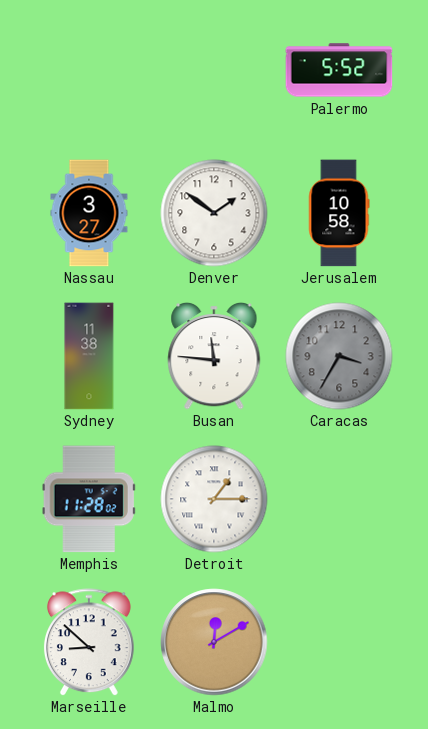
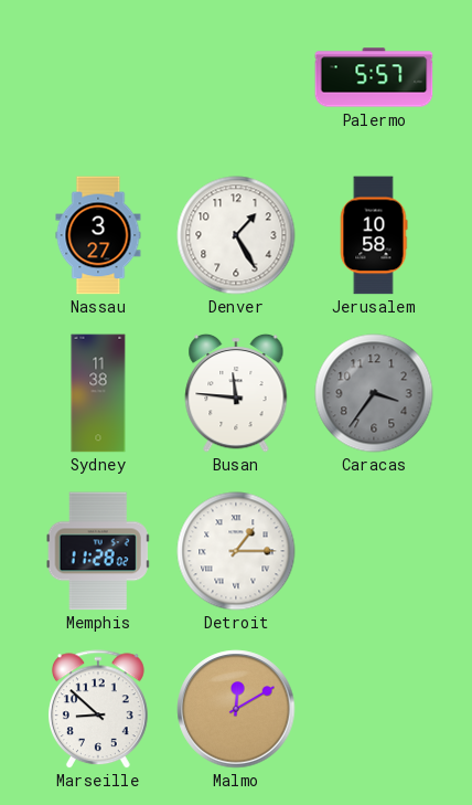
Palermo: 5:52 -> 5:57 (374, 77)
Denver: 1:51 -> 1:25 (236, 235)
Caracas: 3:35 -> 3:36 (374, 393)
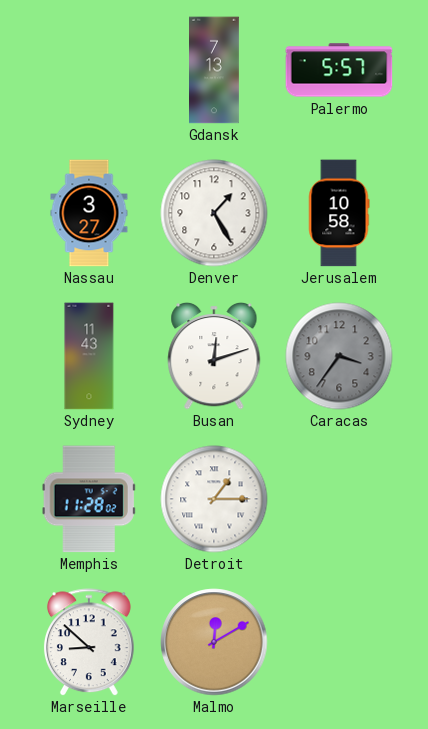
Gdansk: none -> 7:13 (215, 70)
Sydney: 11:38 -> 11:43 (89, 356)
Busan: 11:46 -> 12:12 (214, 356)
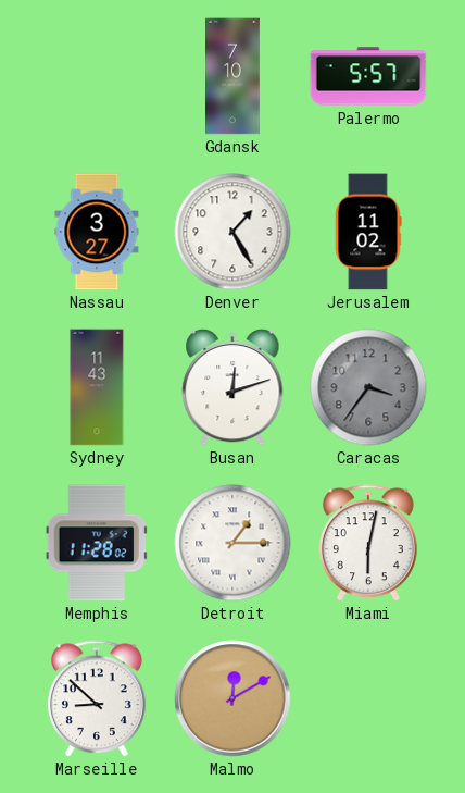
Gdansk: 7:13 -> 7:10 (234, 76)
Jerusalem: 10:58 -> 11:02 (368, 232)
Miami: none -> 6:02 (368, 543)
